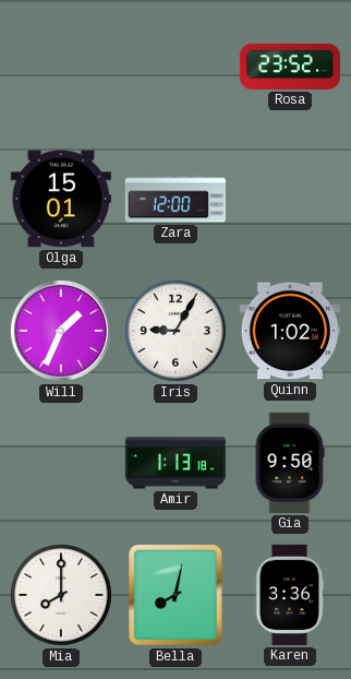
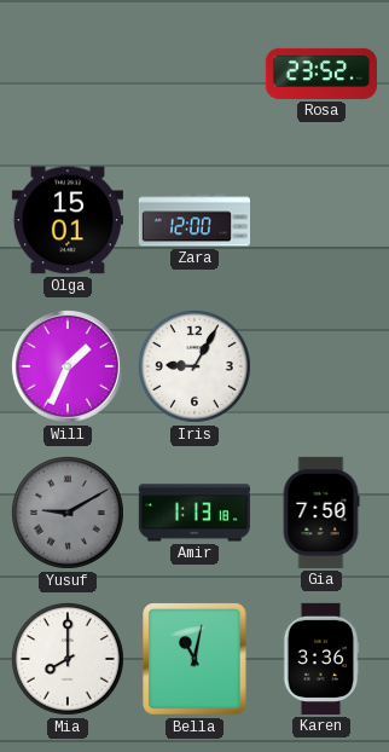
Quinn: 1:02 -> none (290, 331)
Yusuf: none -> 9:10 (68, 513)
Gia: 9:50 -> 7:50 (321, 513)
Bella: 8:02 -> 11:02 (194, 659)
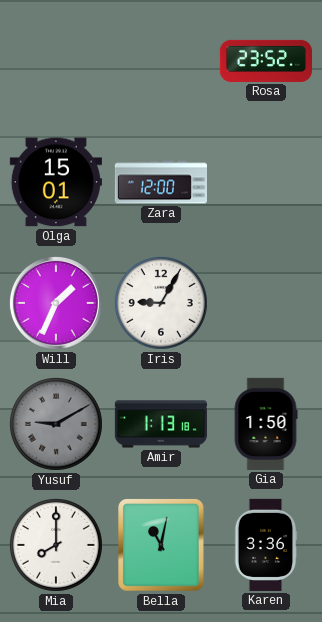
Gia: 7:50 -> 1:50 (266, 424)
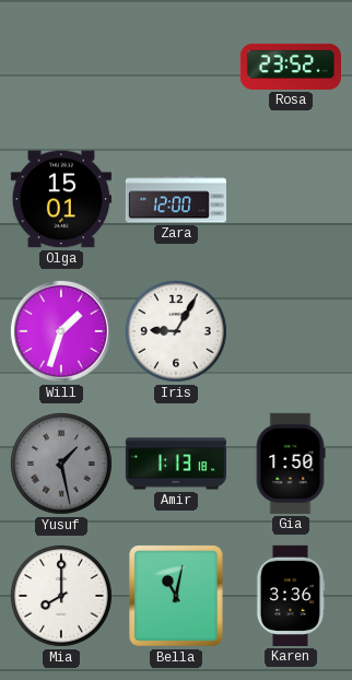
Will: 1:34 -> 1:33 (61, 331)
Yusuf: 9:10 -> 1:28 (61, 464)
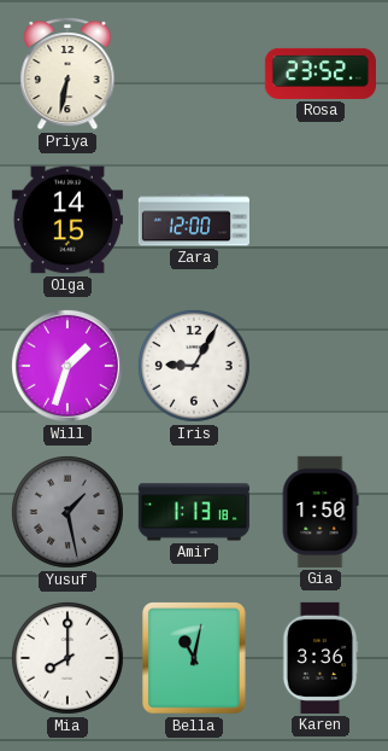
Priya: none -> 6:32 (67, 74)
Olga: 15:01 -> 14:15 (67, 220)
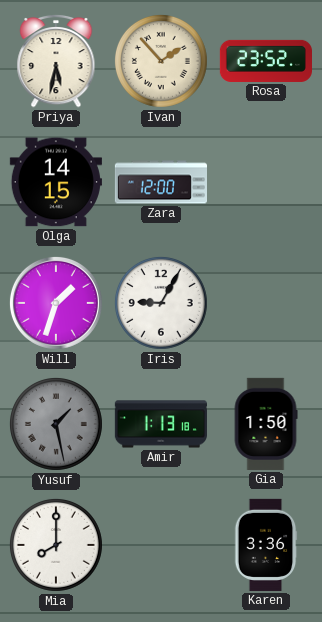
Priya: 6:32 -> 5:32 (56, 61)
Ivan: none -> 1:53 (161, 61)
Bella: 11:02 -> none (194, 658)
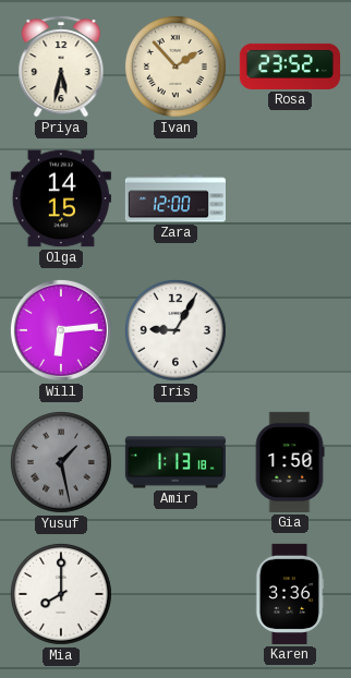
Will: 1:33 -> 6:14 (61, 330)
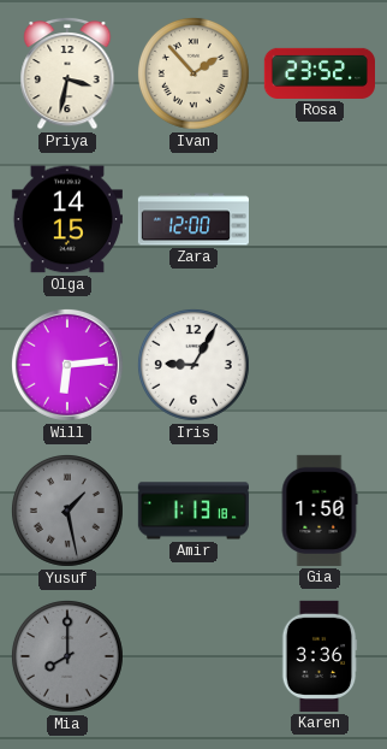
Priya: 5:32 -> 3:32 (67, 73)
Mia dial: white -> grey (67, 656)
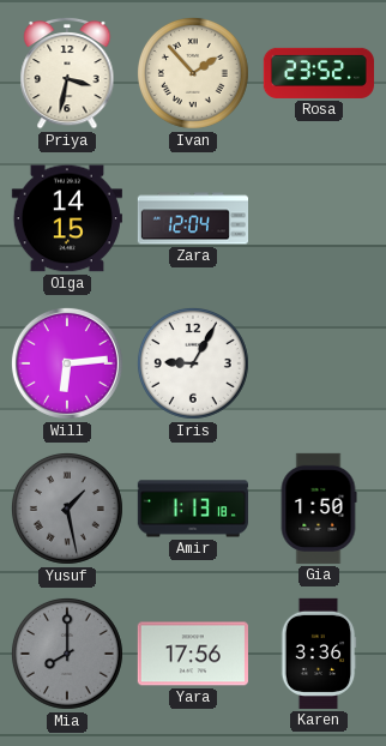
Zara: 12:00 -> 12:04 (192, 218)
Yara: none -> 17:56 (193, 654)
